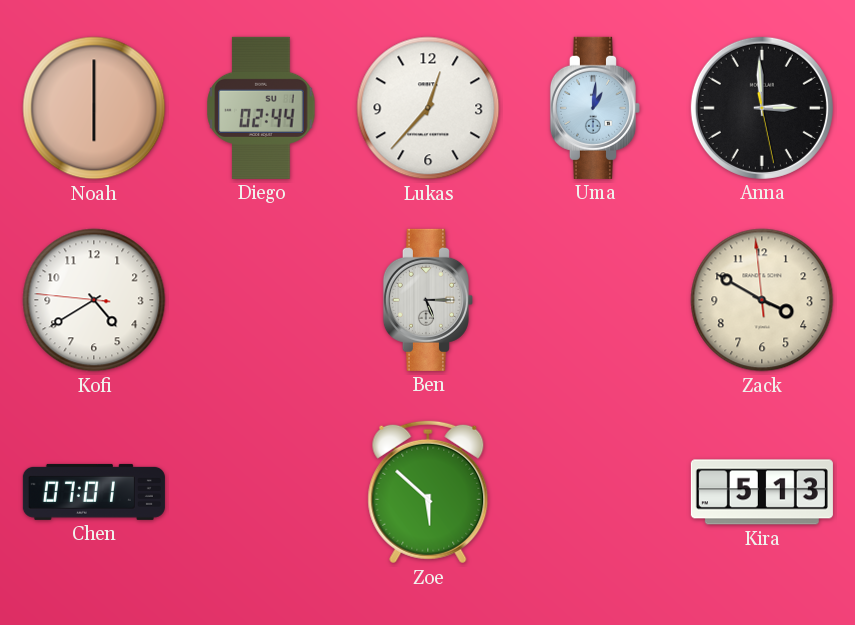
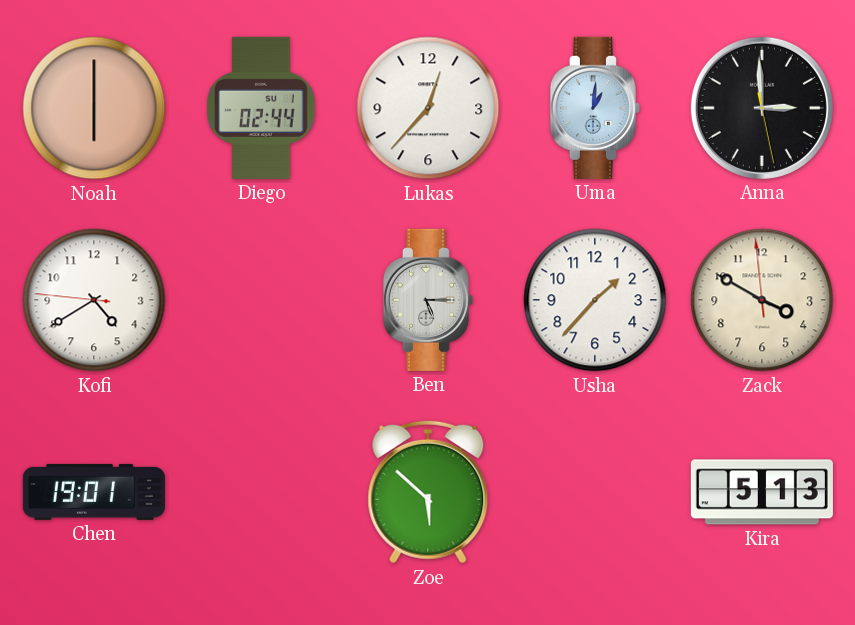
Usha: none -> 1:37 (595, 300)
Chen: 07:01 -> 19:01 (94, 492)
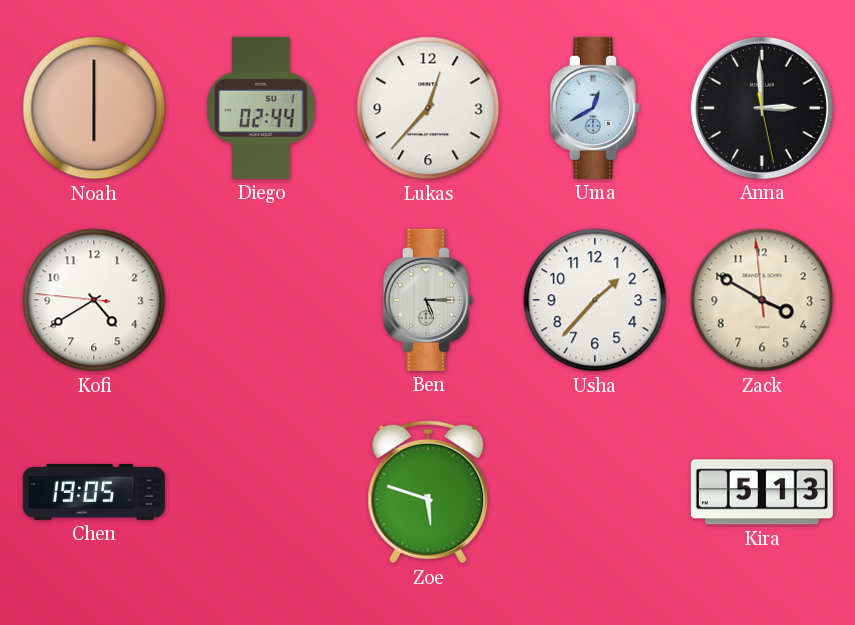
Uma: 1:01 -> 12:40 (595, 108)
Chen: 19:01 -> 19:05 (94, 492)
Zoe: 5:52 -> 5:48 (428, 492)
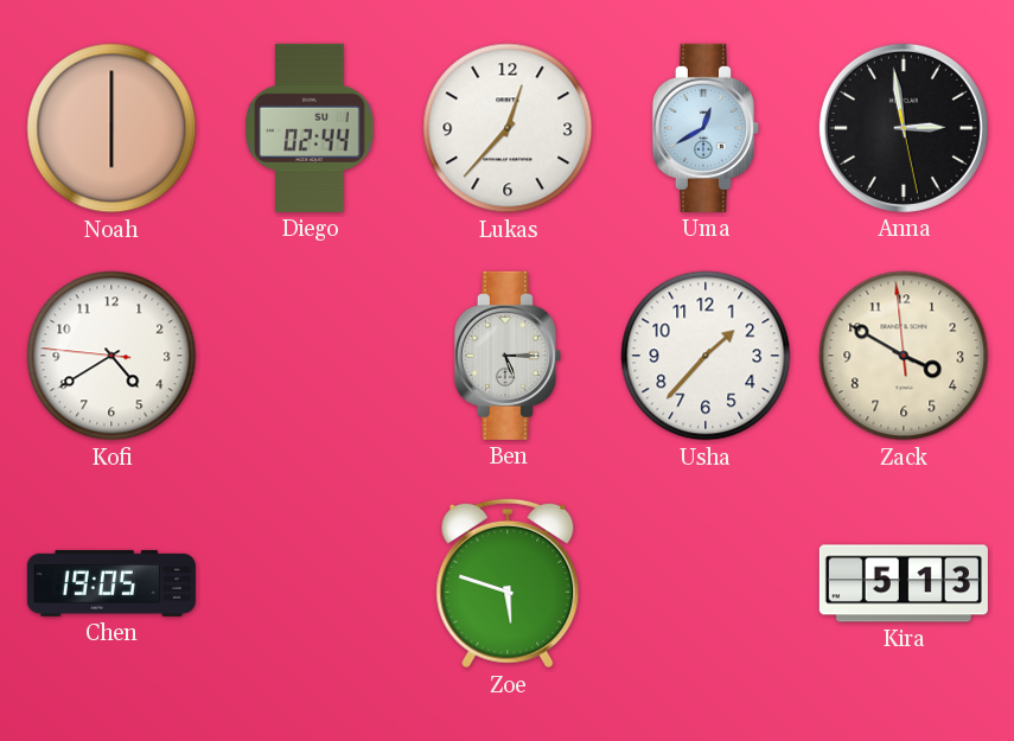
Anna: 2:59 -> 2:58 (904, 128)
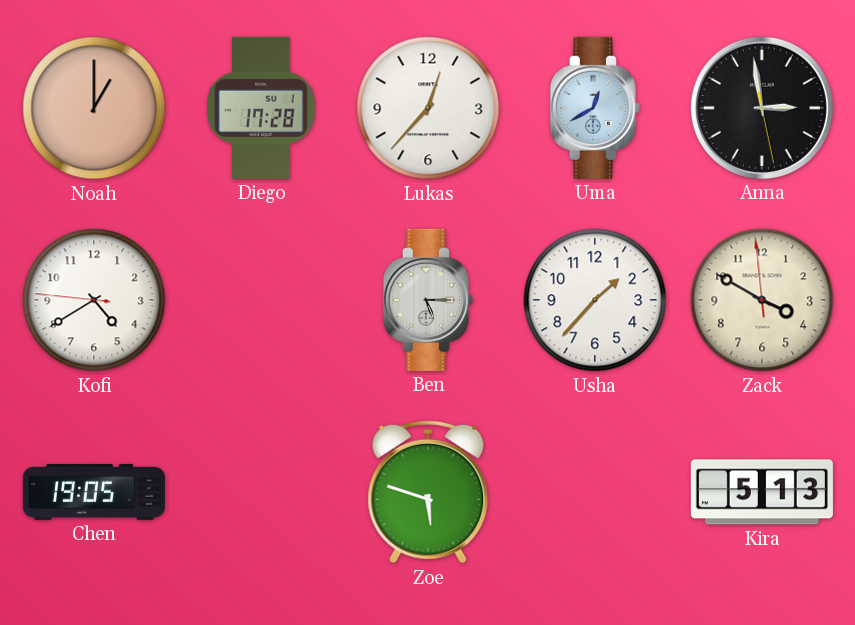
Noah: 6:00 -> 1:00 (94, 108)
Diego: 02:44 -> 17:28 (261, 108)
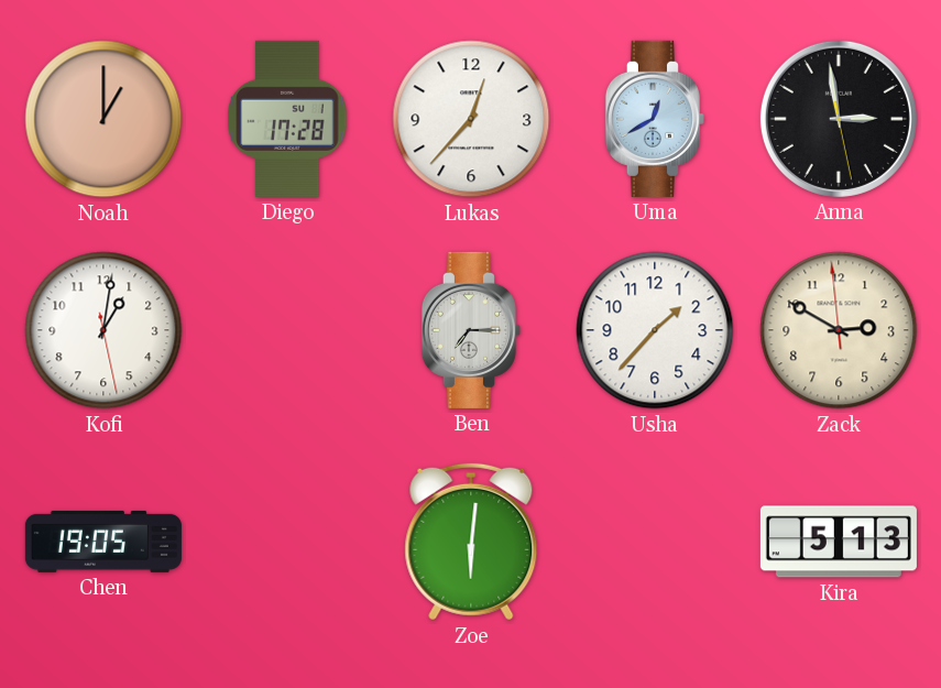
Kofi: 4:39 -> 1:01 (103, 330)
Ben: 5:15 -> 7:15 (471, 330)
Zack: 3:49 -> 2:49 (839, 330)
Zoe: 5:48 -> 6:01 (471, 542)
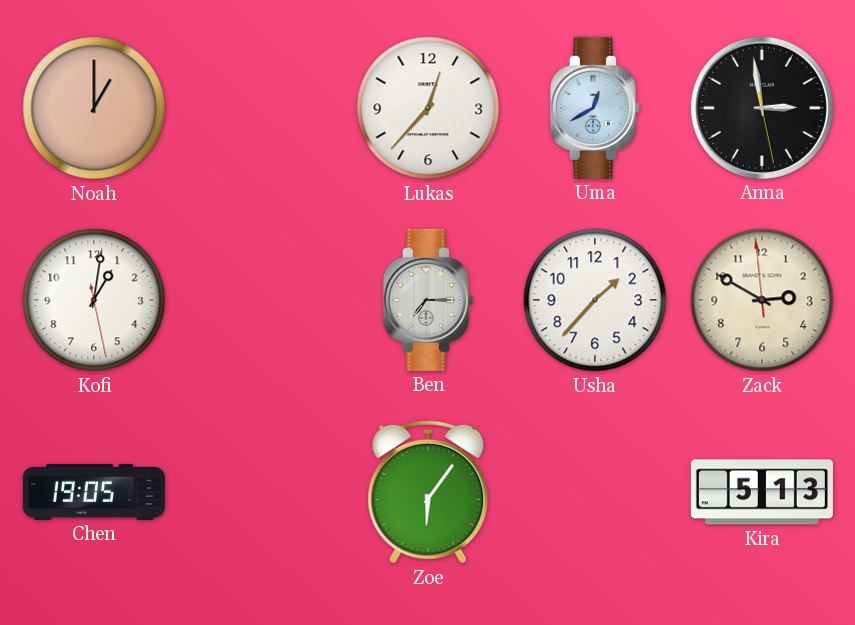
Diego: 17:28 -> none (287, 119)
Zoe: 6:01 -> 6:06 (428, 492)
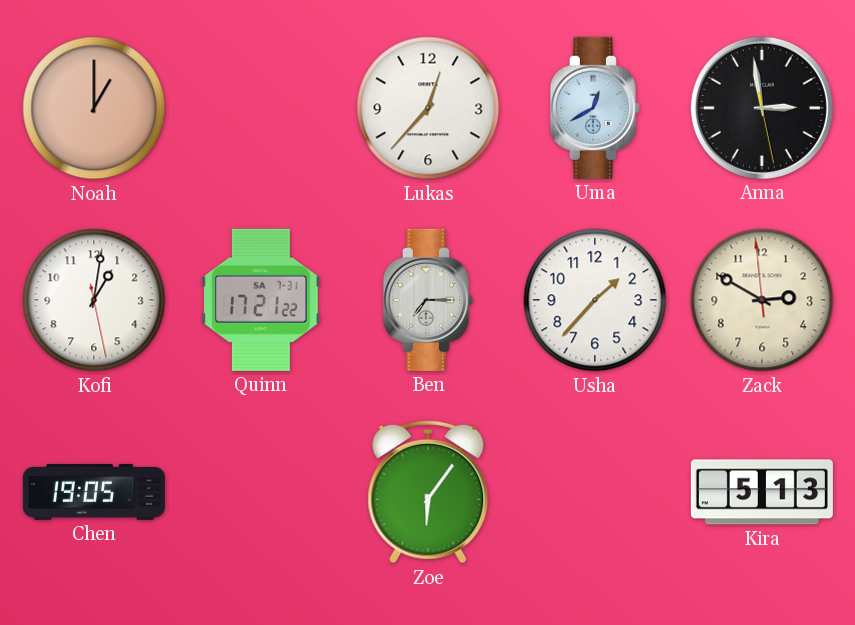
Quinn: none -> 17:21 (262, 300)
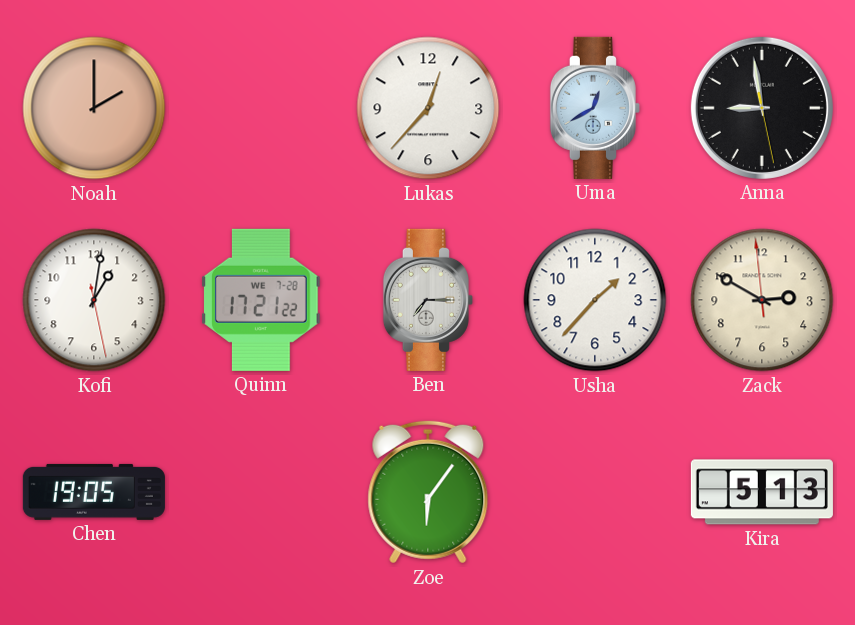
Noah: 1:00 -> 2:00 (94, 108)
Anna: 2:58 -> 8:58 (762, 108)
Quinn date: SA 7-31 -> WE 7-28 (262, 300)
